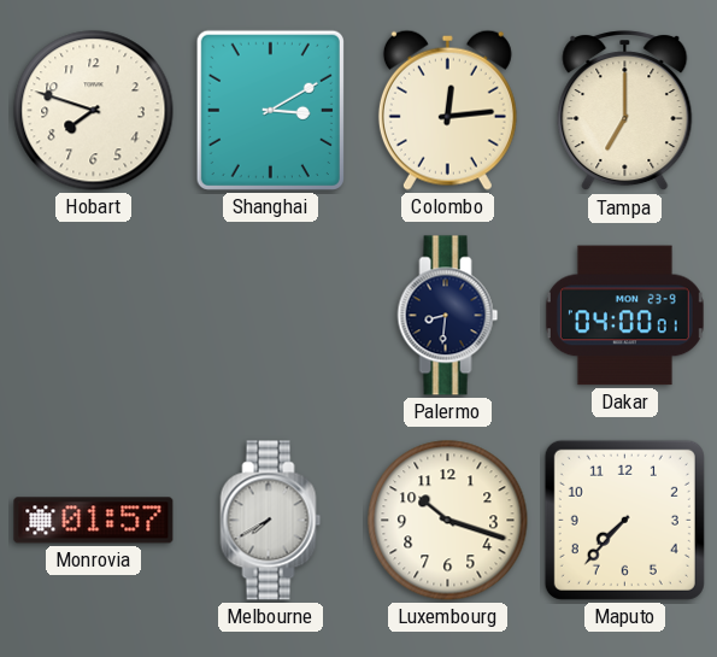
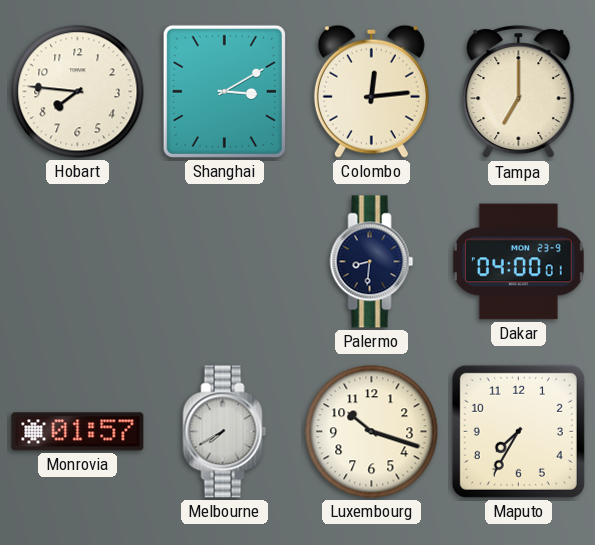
Hobart: 7:48 -> 7:46 (78, 92)
Maputo: 7:37 -> 7:35 (518, 431)
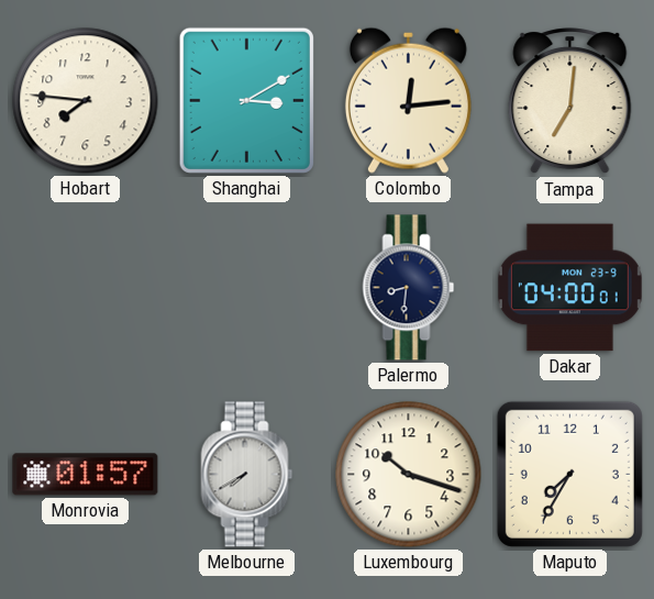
Tampa: 7:00 -> 7:01 (570, 102)
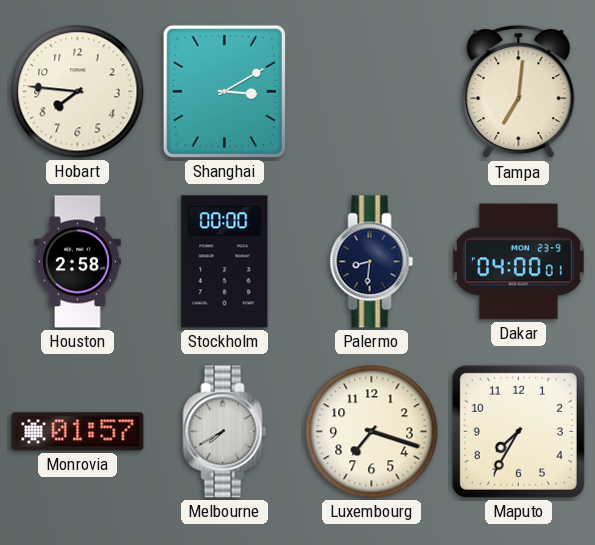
Colombo: 12:14 -> none (408, 100)
Houston: none -> 2:58 (77, 262)
Stockholm: none -> 00:00 (225, 262)
Luxembourg: 10:18 -> 7:18 (372, 432)
